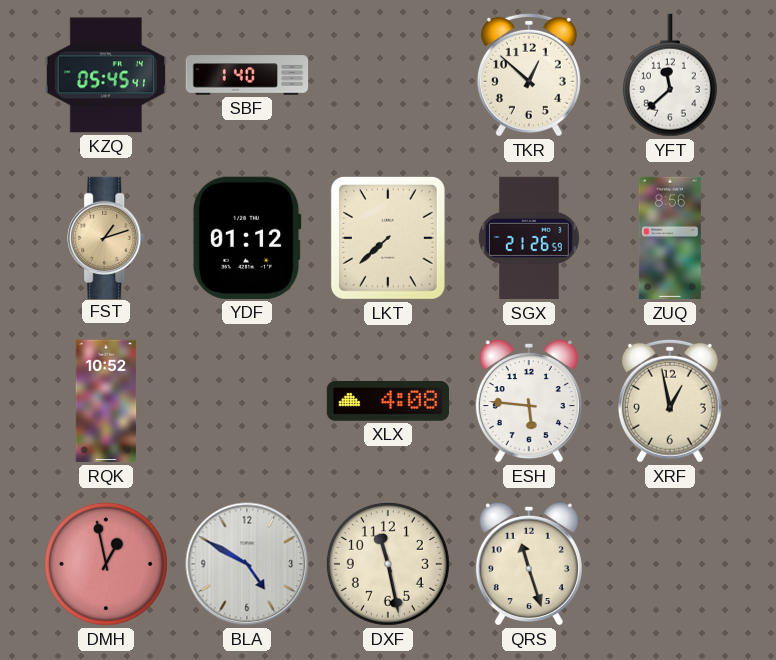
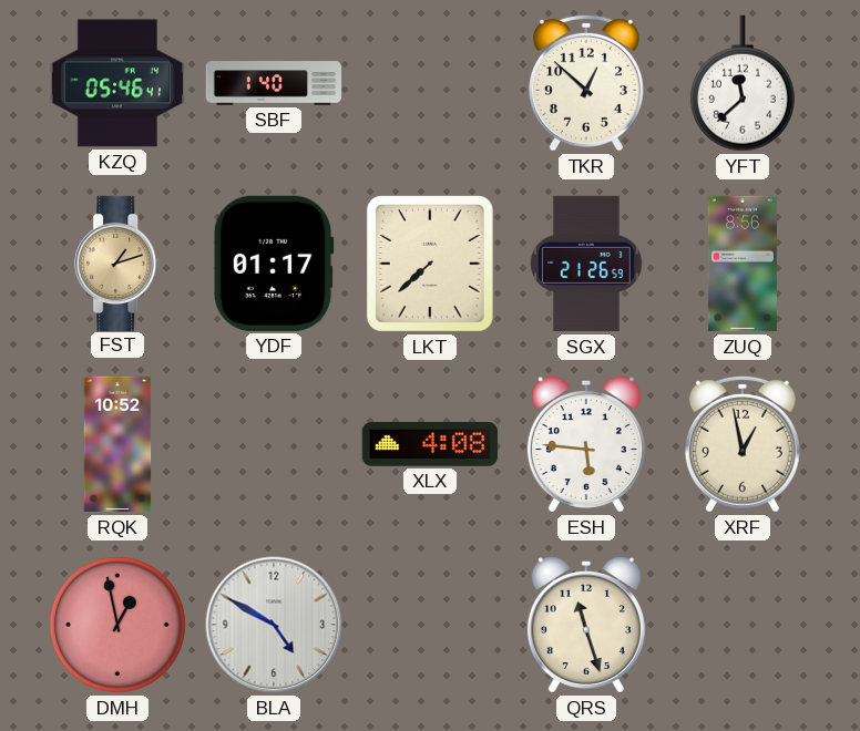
KZQ: 05:45 -> 05:46 (116, 83)
YDF: 01:12 -> 01:17 (274, 264)
DXF: 11:28 -> none (388, 564)
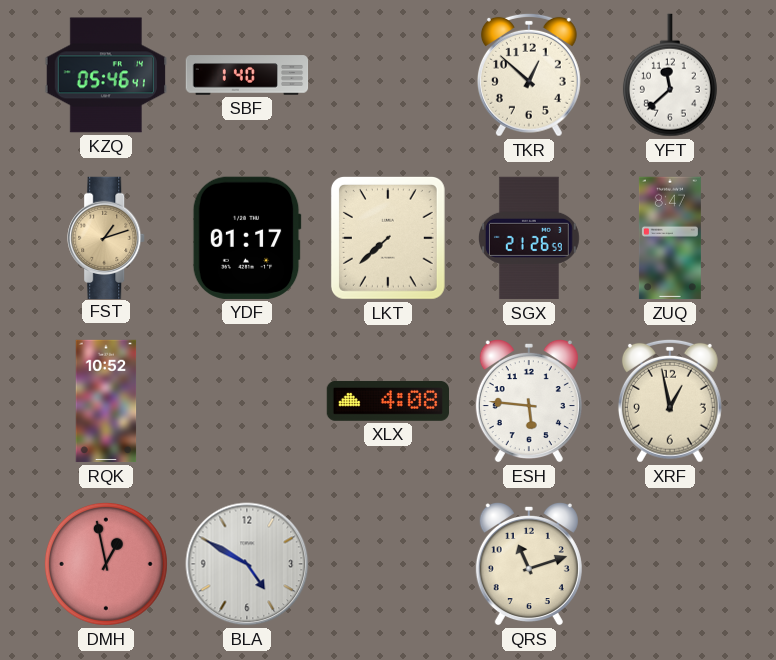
ZUQ: 8:56 -> 8:47 (670, 238)
QRS: 11:27 -> 11:12 (529, 564)
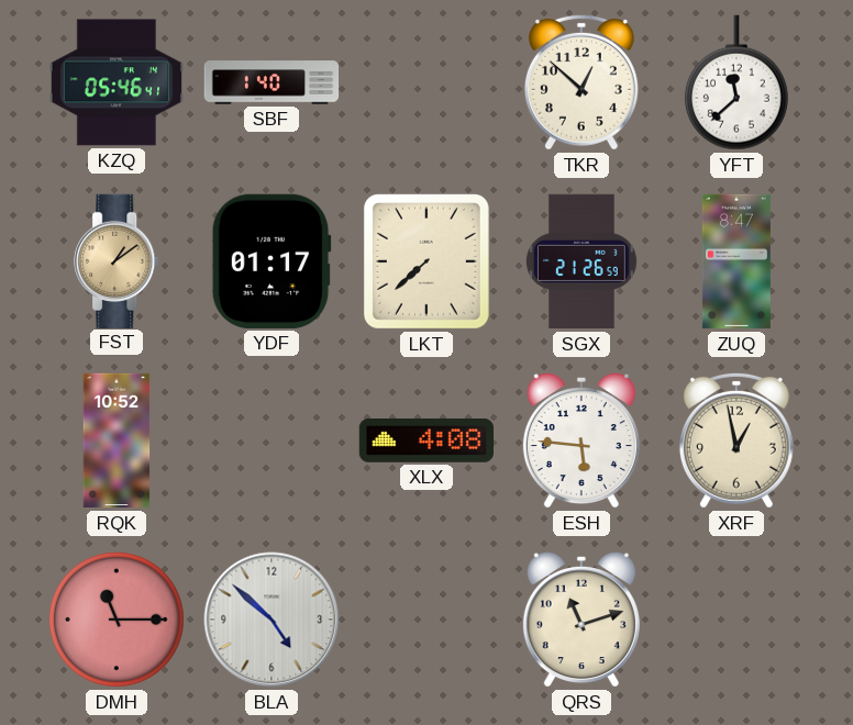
FST: 1:12 -> 1:09 (118, 260)
DMH: 12:58 -> 11:15 (117, 620)
BLA: 4:50 -> 4:52 (272, 620)
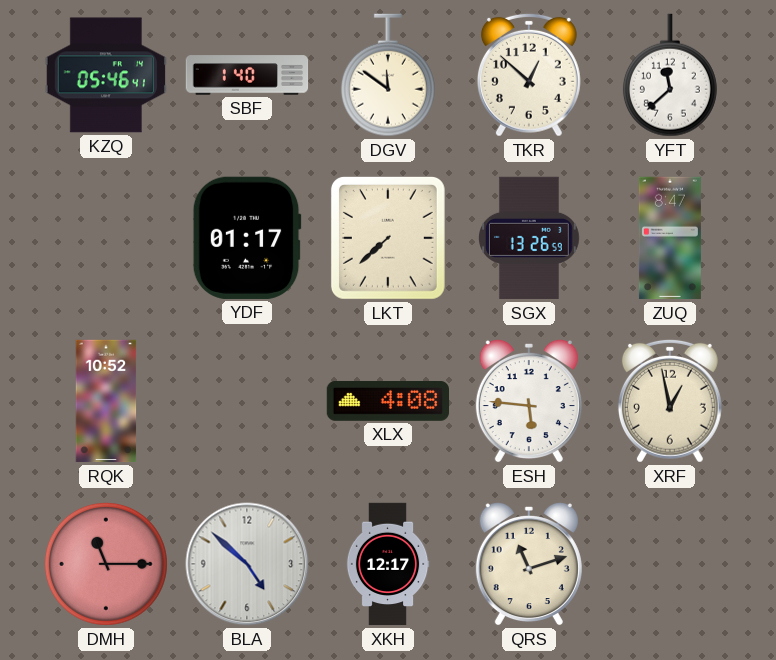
DGV: none -> 11:51 (388, 75)
FST: 1:09 -> none (118, 260)
SGX: 21:26 -> 13:26 (529, 238)
XKH: none -> 12:17 (388, 564)
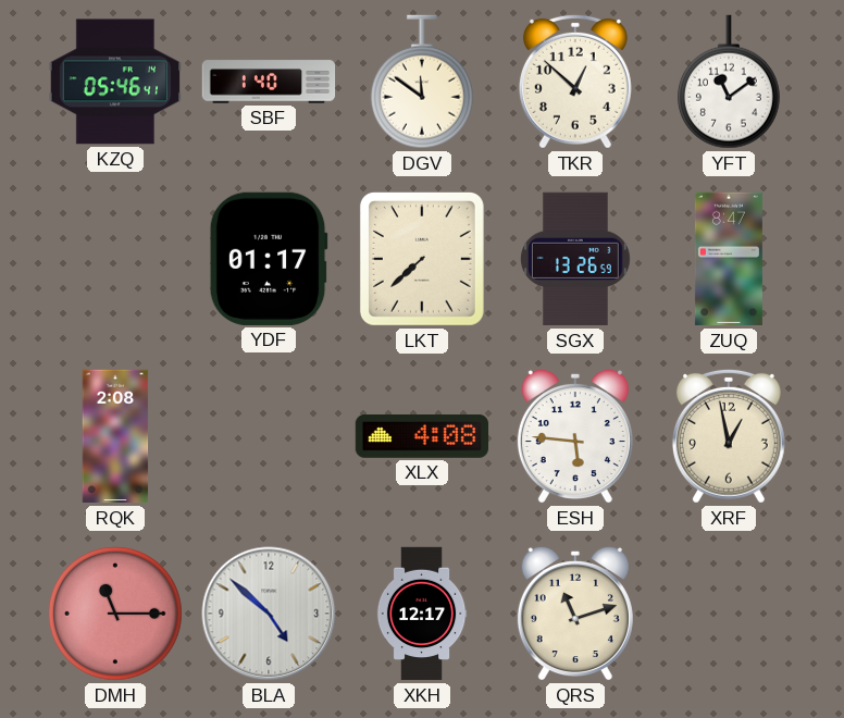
YFT: 11:38 -> 11:09 (729, 82)
RQK: 10:52 -> 2:08 (115, 436)
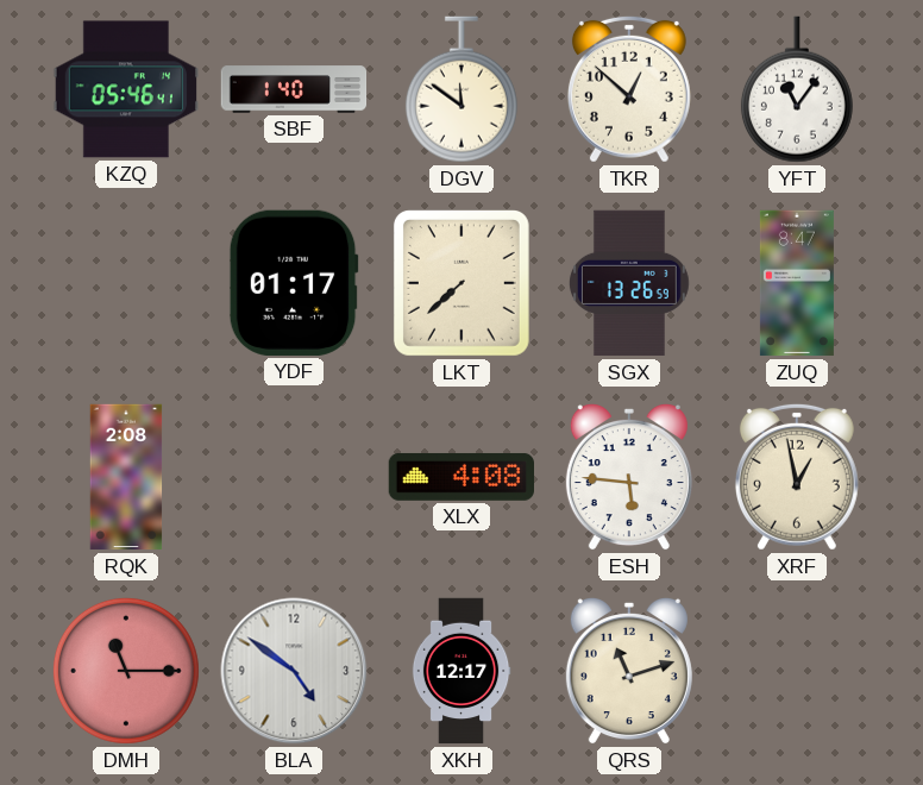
YFT: 11:09 -> 11:06 (797, 89)
BLA: 4:52 -> 4:51 (294, 671)
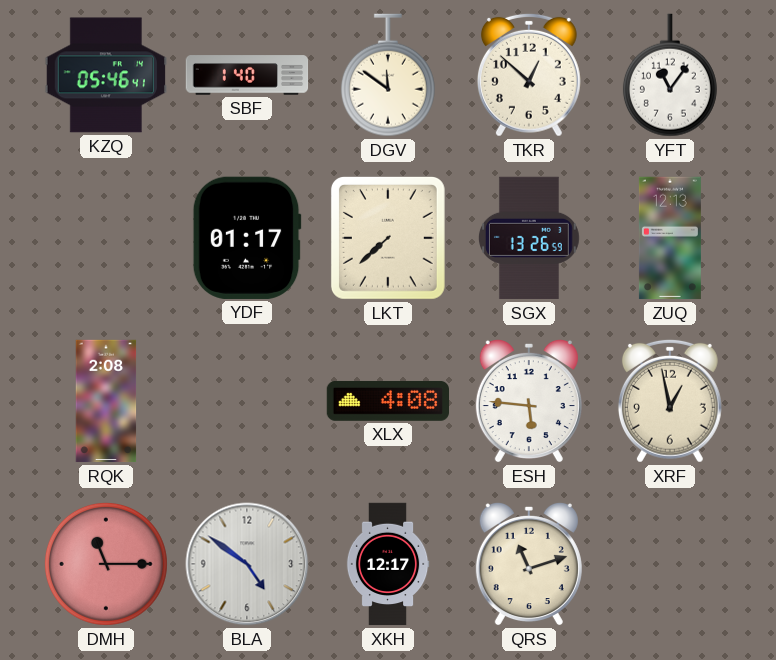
ZUQ: 8:47 -> 12:13 (670, 238)
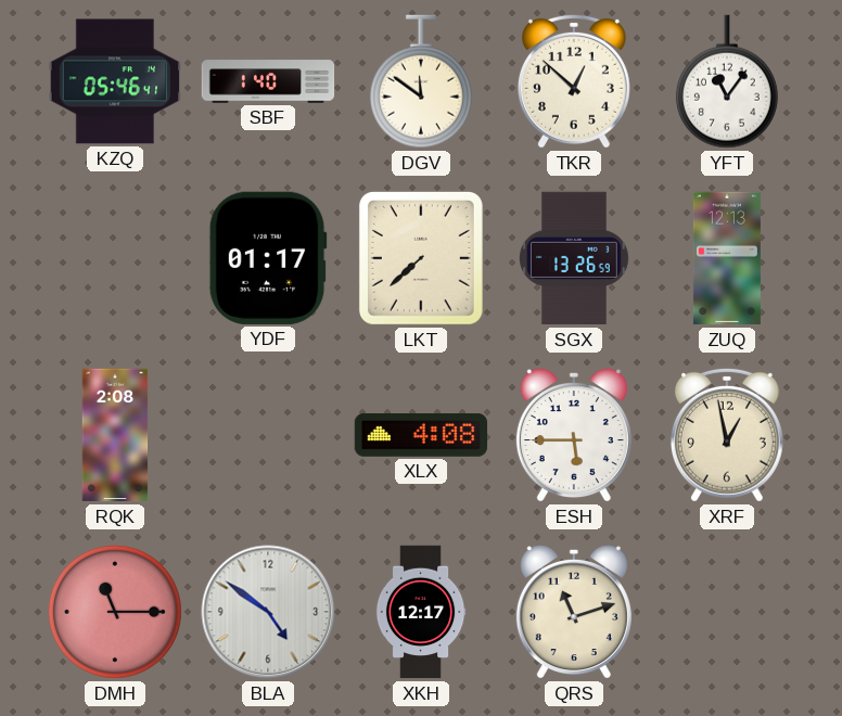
ESH: 5:46 -> 5:45 (574, 435)
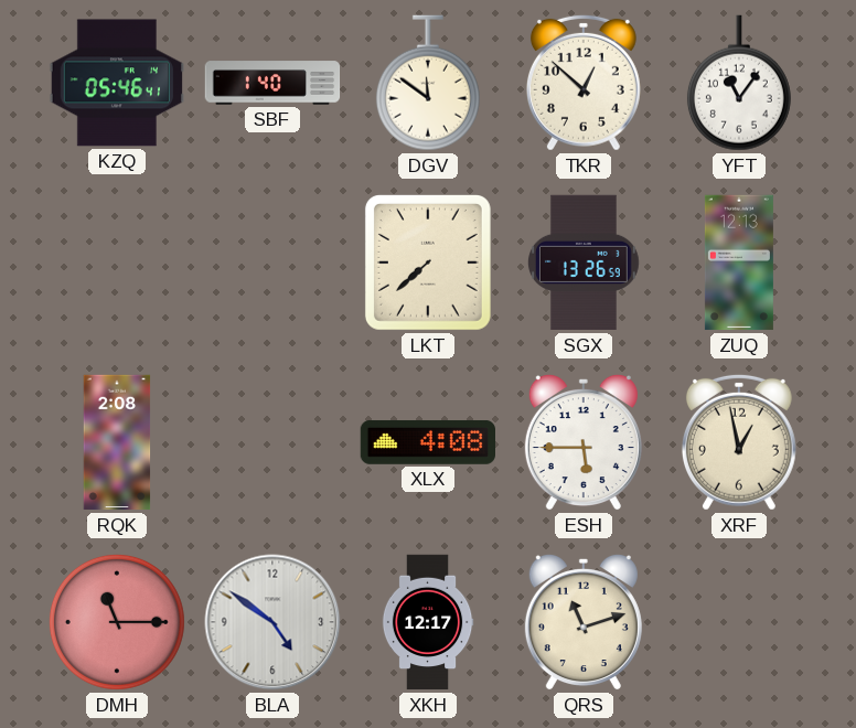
YDF: 01:17 -> none (268, 258)
